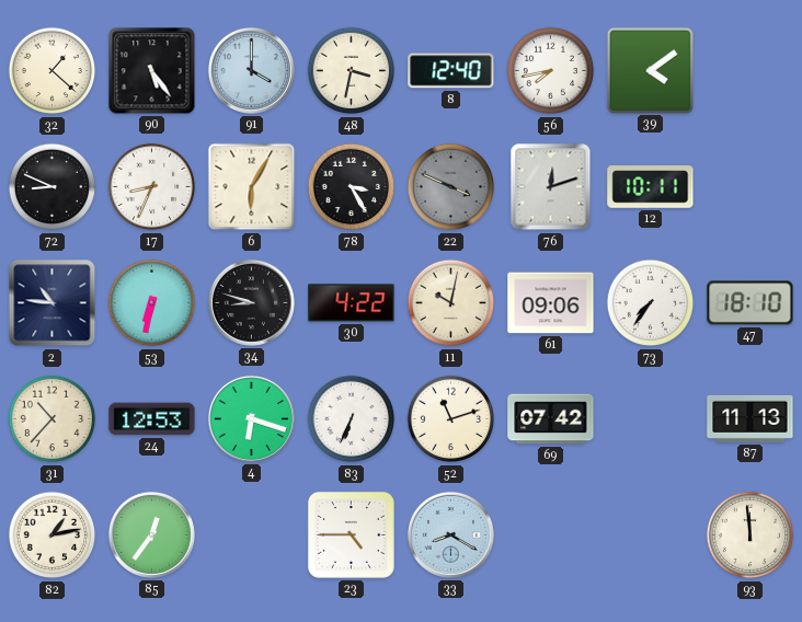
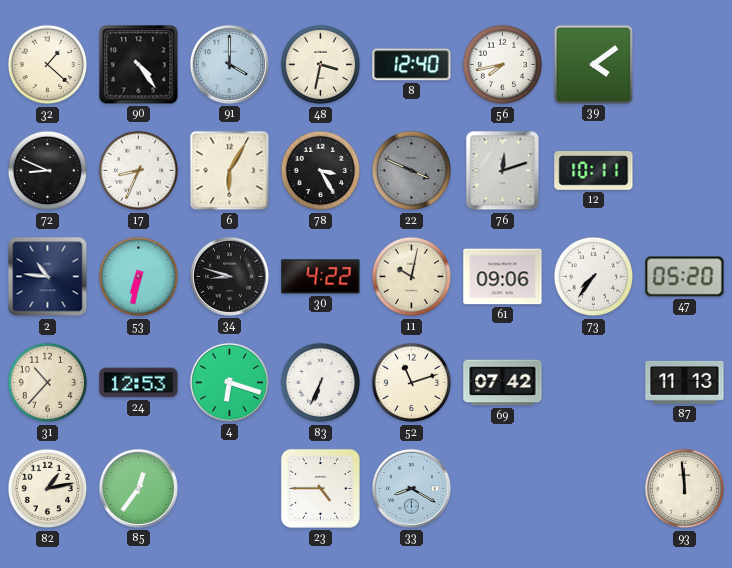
90: 5:24 -> 4:24 (139, 65)
47: 18:10 -> 05:20 (685, 277)
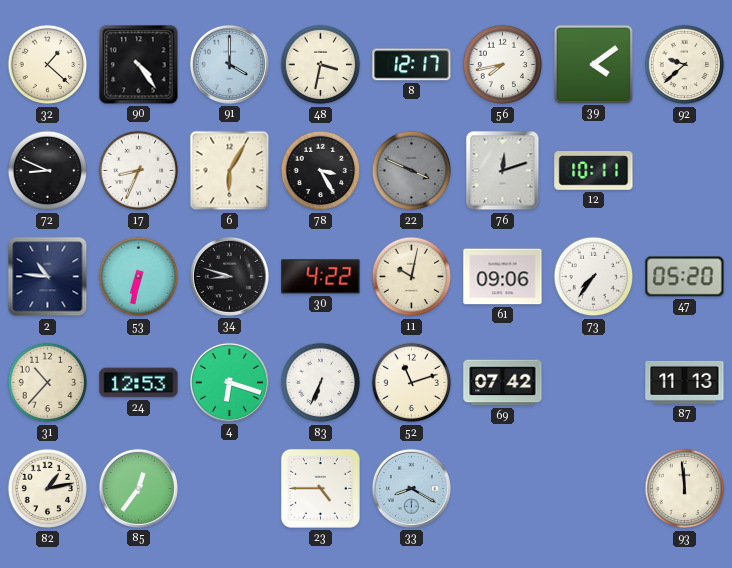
8: 12:40 -> 12:17 (412, 65)
92: none -> 9:38 (685, 65)
